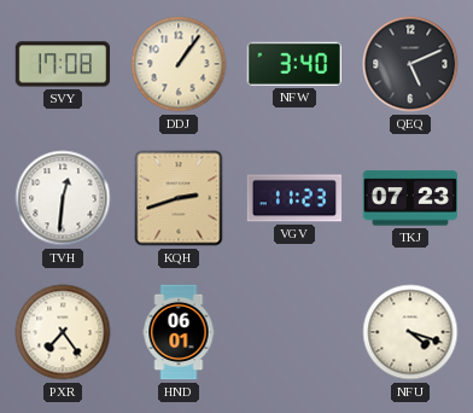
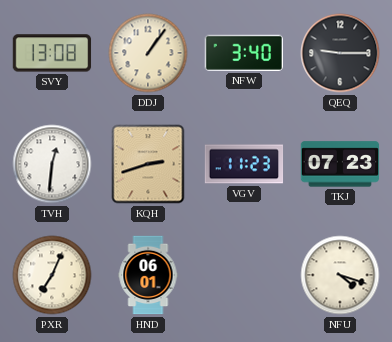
SVY: 17:08 -> 13:08 (52, 53)
QEQ: 5:11 -> 9:15 (340, 53)
PXR: 7:24 -> 7:04 (52, 275)
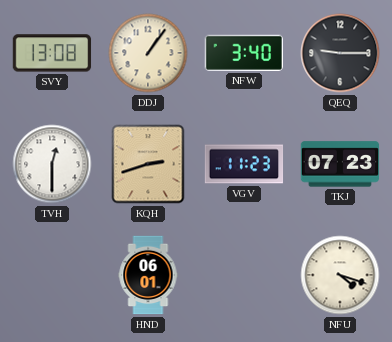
TVH: 12:31 -> 12:30 (52, 164)
PXR: 7:04 -> none (52, 275)
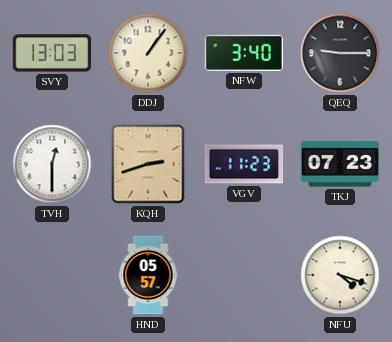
SVY: 13:08 -> 13:03 (52, 53)
HND: 06:01 -> 05:57 (148, 275)
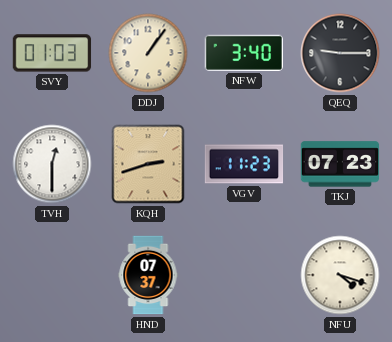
SVY: 13:03 -> 01:03 (52, 53)
HND: 05:57 -> 07:37 (148, 275)
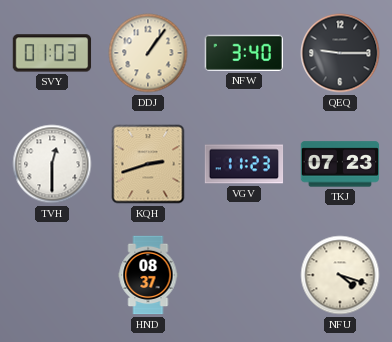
HND: 07:37 -> 08:37 (148, 275)
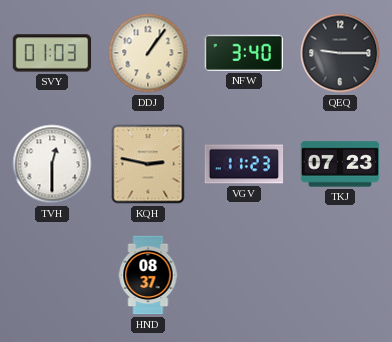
KQH: 2:42 -> 2:47 (148, 164)
NFU: 4:18 -> none (340, 275)
